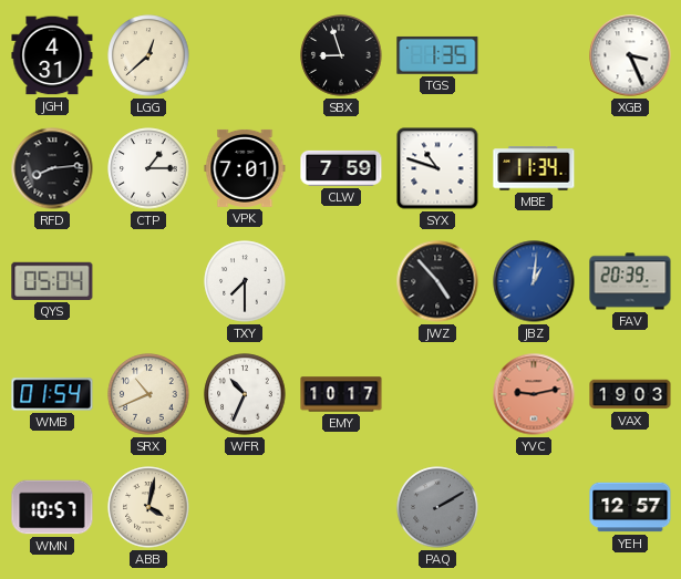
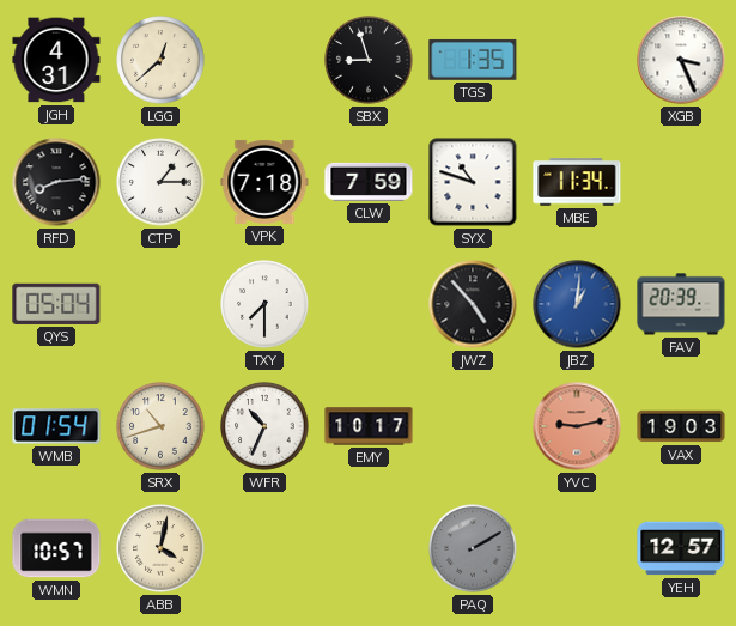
VPK: 7:01 -> 7:18 (264, 182)
SRX: 10:41 -> 10:42 (160, 426)
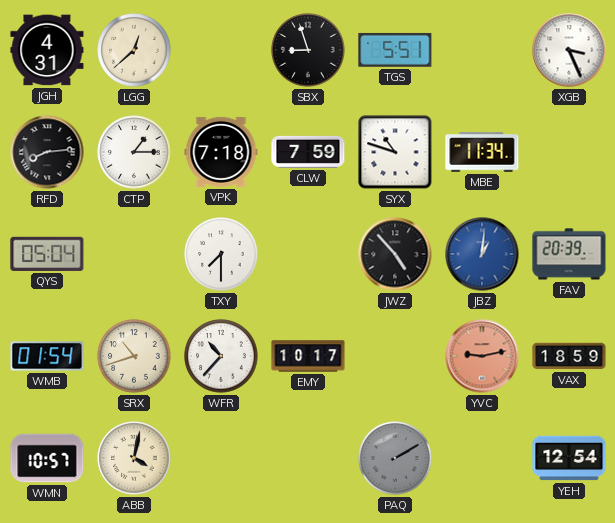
TGS: 1:35 -> 5:51 (395, 50)
WFR: 10:34 -> 10:37 (221, 356)
VAX: 19:03 -> 18:59 (569, 356)
YEH: 12:57 -> 12:54 (569, 458)
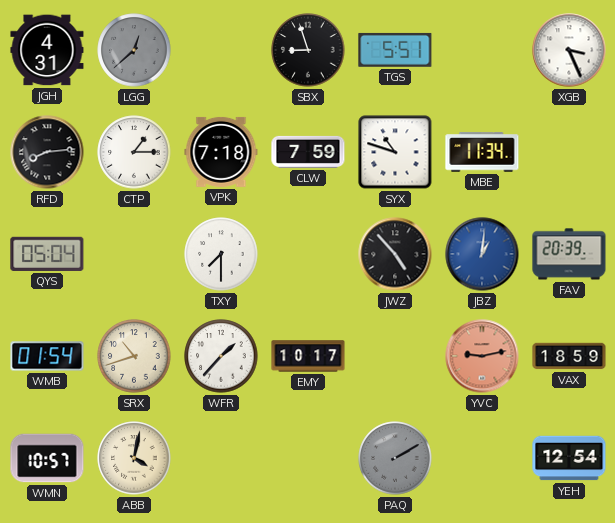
LGG dial: cream -> grey (134, 50)
WFR: 10:37 -> 1:37 (221, 356)
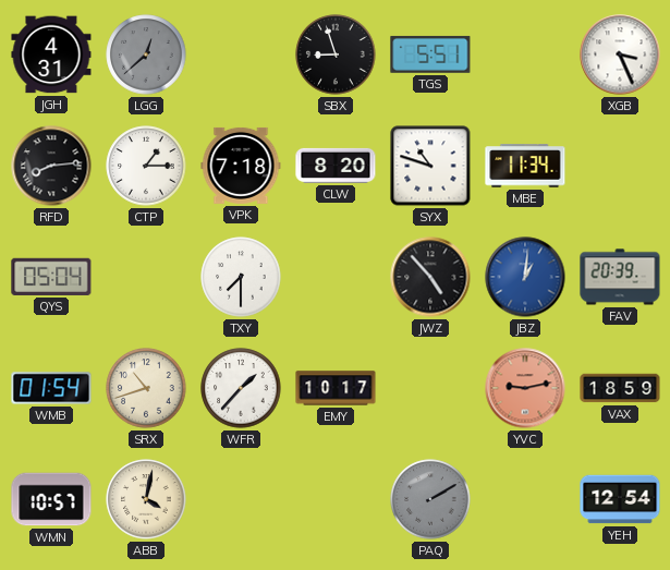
CLW: 7:59 -> 8:20 (336, 166)
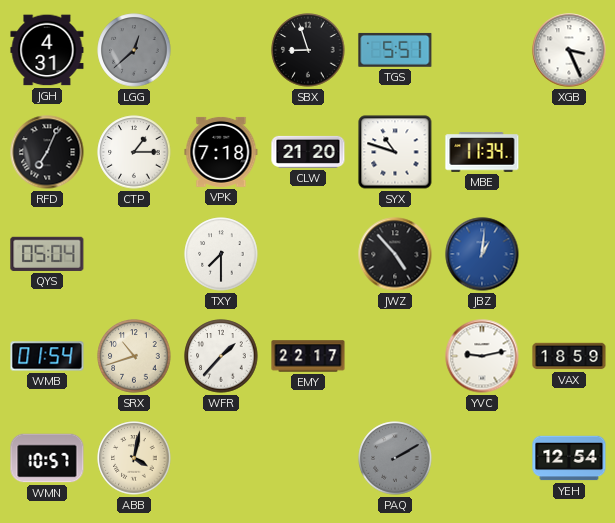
RFD: 8:14 -> 7:04 (47, 152)
CLW: 8:20 -> 21:20 (308, 152)
FAV: 20:39 -> none (620, 277)
EMY: 10:17 -> 22:17 (308, 356)
YVC dial: salmon -> white (482, 356)
